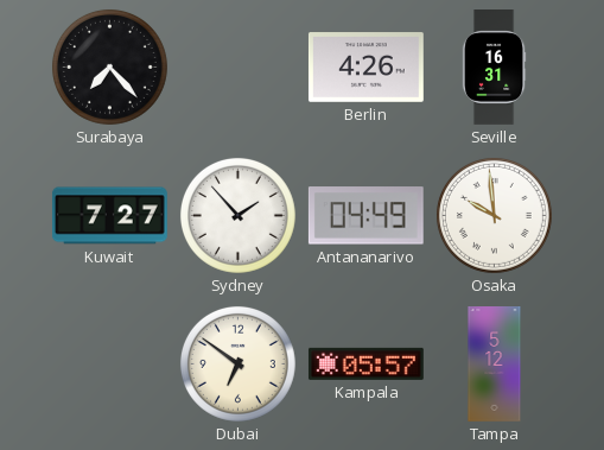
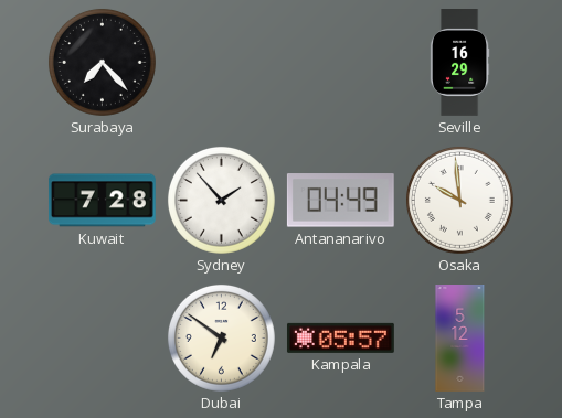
Berlin: 4:26 -> none (365, 68)
Seville: 16:31 -> 16:29 (459, 63)
Kuwait: 7:27 -> 7:28 (102, 201)
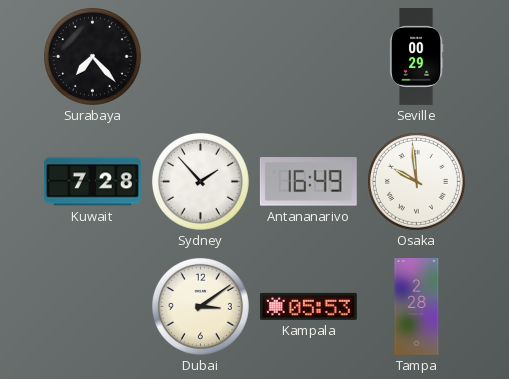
Seville: 16:29 -> 00:29 (416, 57)
Antananarivo: 04:49 -> 16:49 (308, 182)
Dubai: 6:51 -> 3:09 (200, 306)
Kampala: 05:57 -> 05:53 (308, 306)
Tampa: 5:12 -> 2:28 (417, 307)
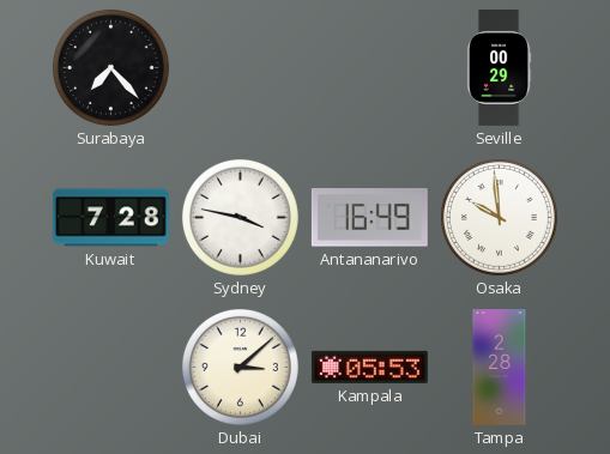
Sydney: 1:53 -> 3:47 (240, 217)
Dubai: 3:09 -> 3:08 (240, 367)
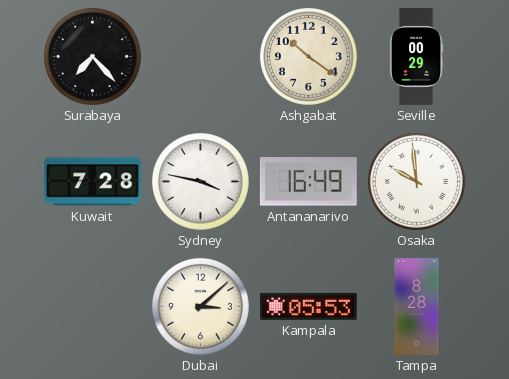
Ashgabat: none -> 10:21 (308, 56)
Tampa: 2:28 -> 8:28 (417, 307)
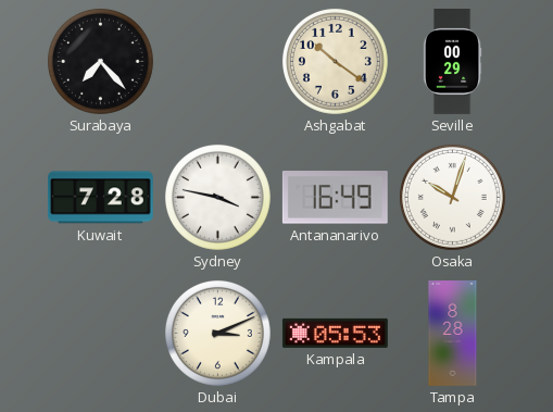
Osaka: 9:59 -> 10:03 (452, 197)
Dubai: 3:08 -> 3:11 (217, 333)
